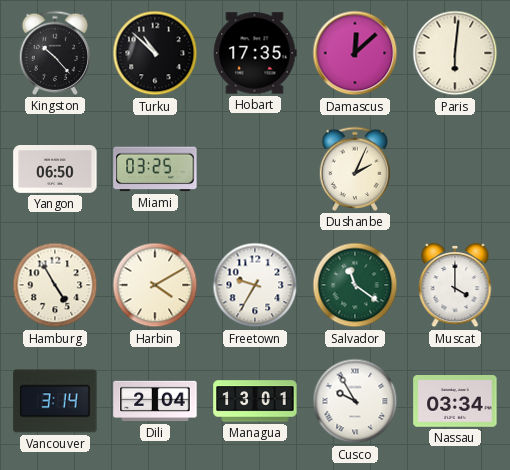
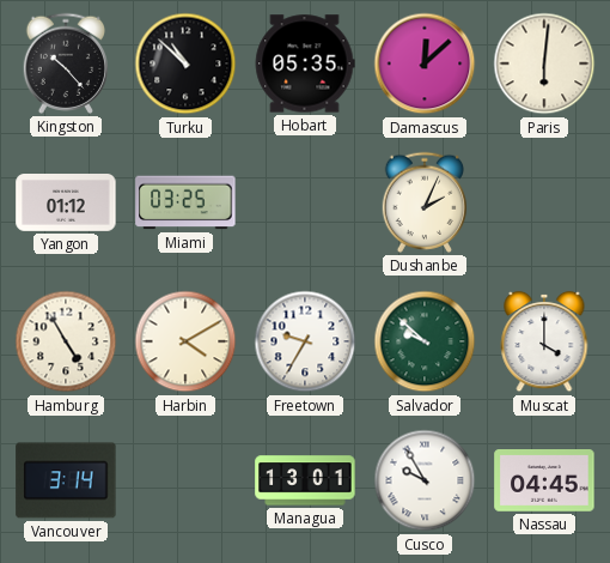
Hobart: 17:35 -> 05:35 (305, 63)
Yangon: 06:50 -> 01:12 (66, 204)
Salvador: 11:21 -> 9:52 (425, 341)
Dili: 2:04 -> none (155, 401)
Nassau: 03:34 -> 04:45 (544, 482)
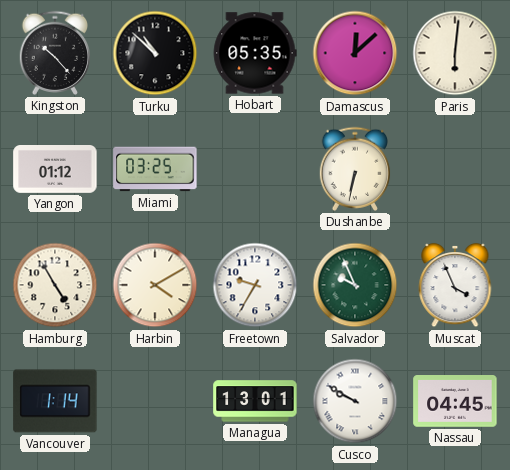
Dushanbe: 2:04 -> 6:32 (355, 169)
Salvador: 9:52 -> 9:56 (355, 285)
Muscat: 4:00 -> 3:56 (455, 285)
Vancouver: 3:14 -> 1:14 (55, 401)
Cusco: 9:55 -> 9:50 (355, 401)
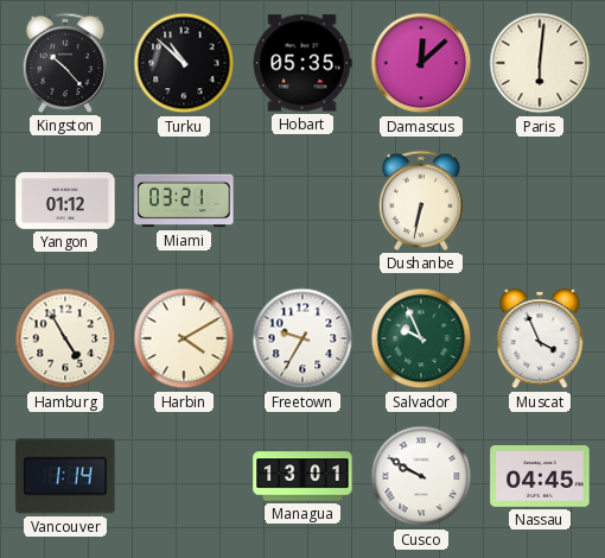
Miami: 03:25 -> 03:21 (184, 201)
